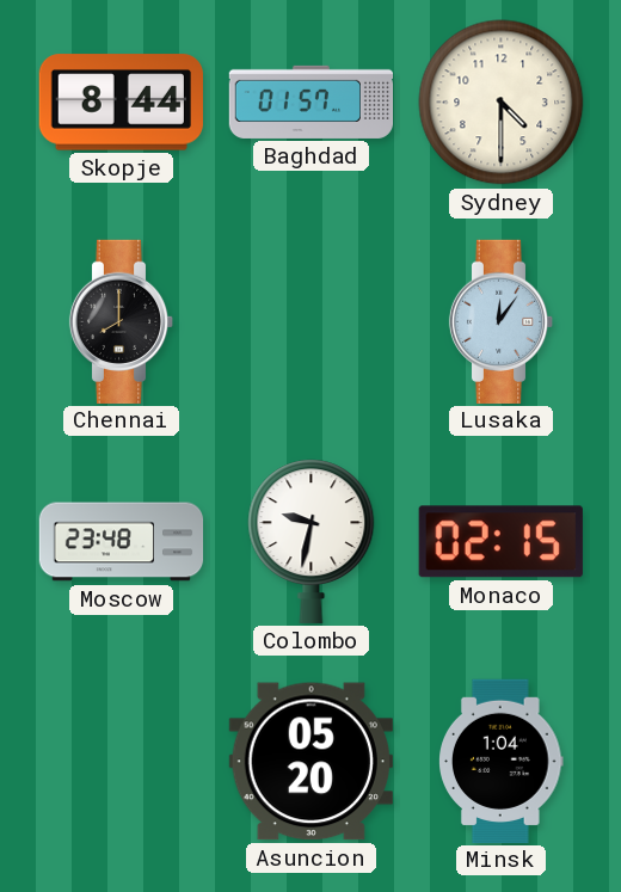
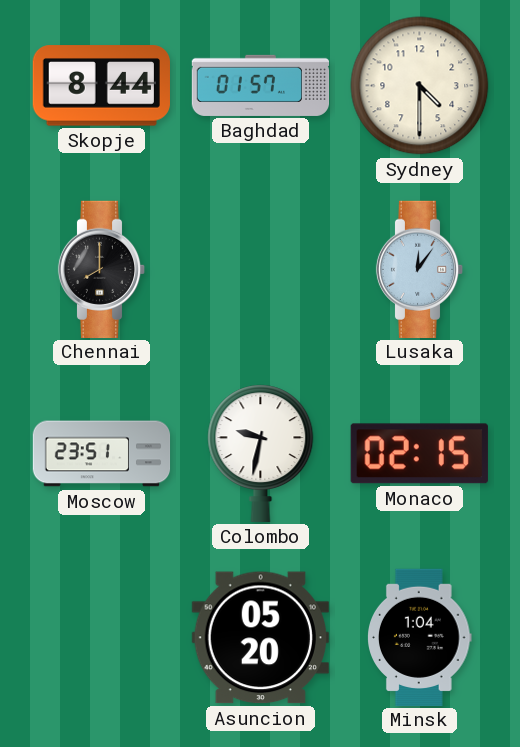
Moscow: 23:48 -> 23:51 (102, 454)
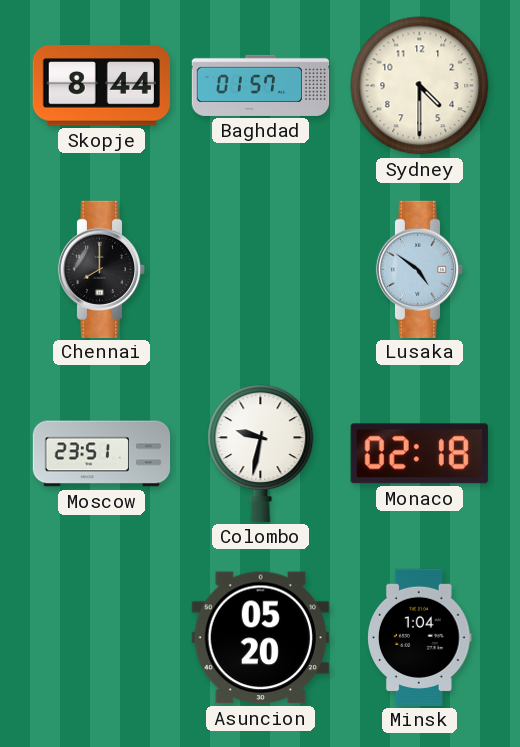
Lusaka: 12:06 -> 4:51 (420, 269)
Monaco: 02:15 -> 02:18 (419, 454)
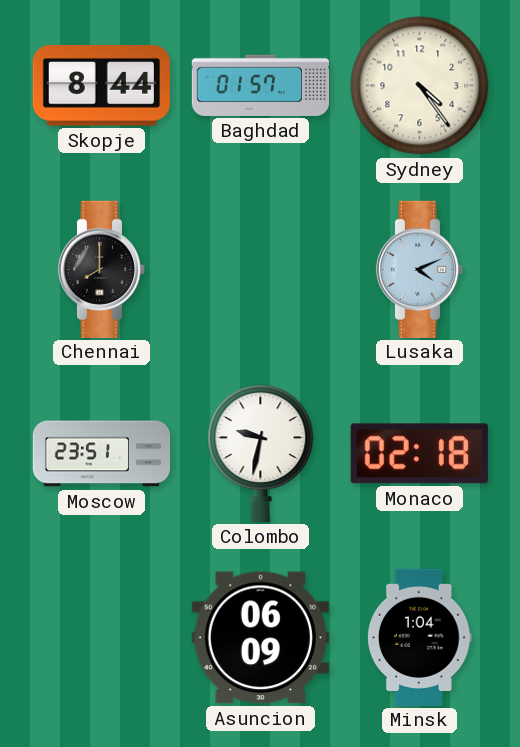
Sydney: 4:30 -> 4:24 (420, 86)
Lusaka: 4:51 -> 4:11 (420, 269)
Asuncion: 05:20 -> 06:09 (260, 638)
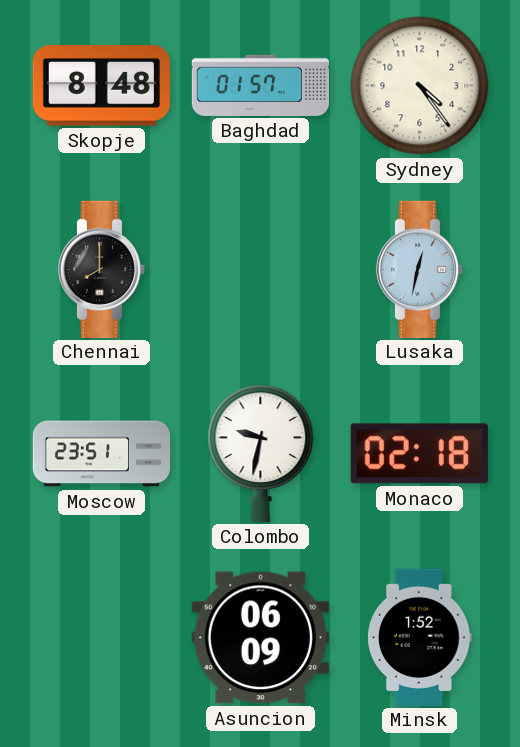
Skopje: 8:44 -> 8:48 (101, 86)
Lusaka: 4:11 -> 12:32 (420, 269)
Minsk: 1:04 -> 1:52 (420, 637)
